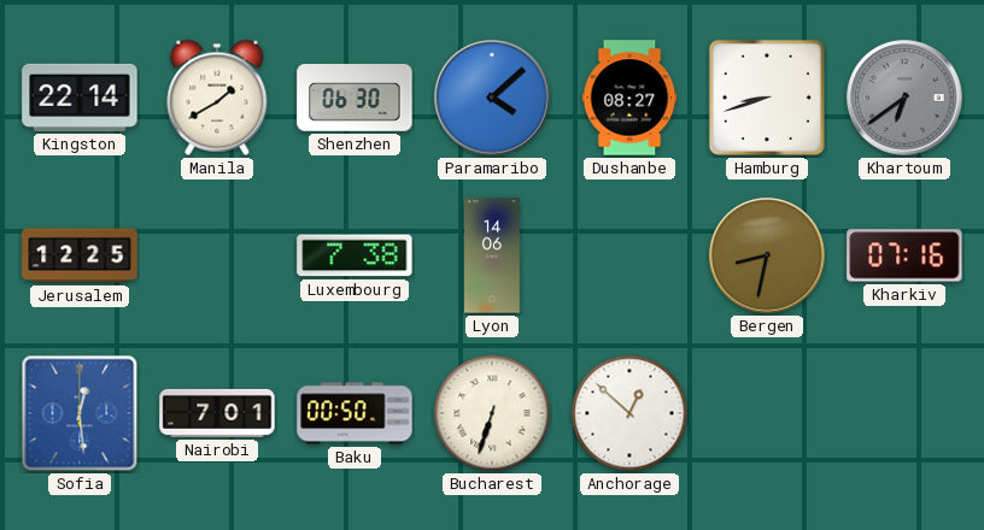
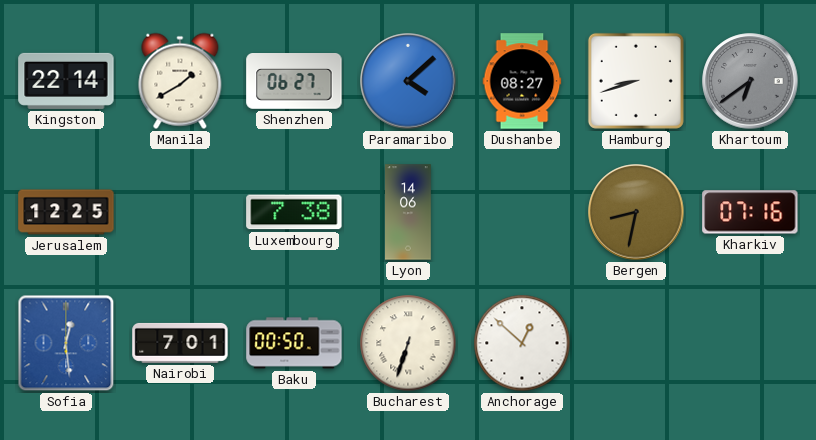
Shenzhen: 06:30 -> 06:27 (294, 81)
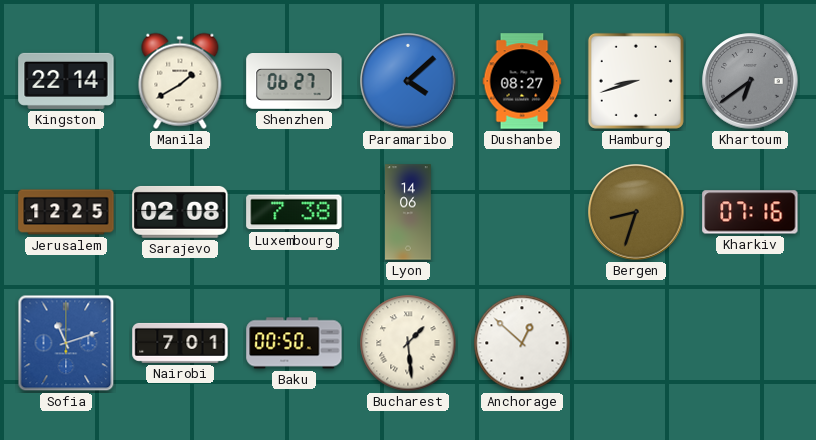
Sarajevo: none -> 02:08 (180, 212)
Bergen: 8:32 -> 8:33 (636, 212)
Sofia: 12:29 -> 11:12 (66, 343)
Bucharest: 6:33 -> 1:29 (408, 343)
